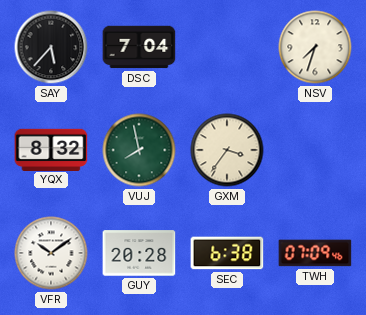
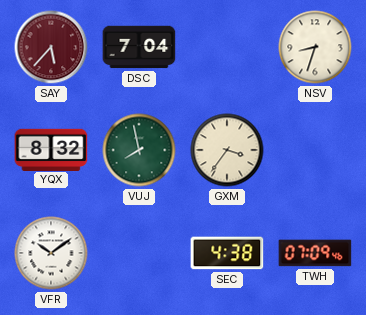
SAY dial: black -> burgundy (51, 47)
NSV: 7:33 -> 8:33 (315, 47)
GUY: 20:28 -> none (139, 253)
SEC: 6:38 -> 4:38 (227, 253)
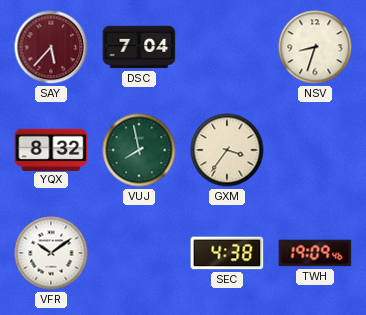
TWH: 07:09 -> 19:09 (315, 253)
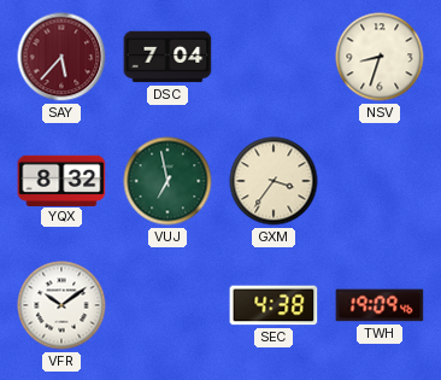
VUJ: 7:58 -> 6:58 (167, 181)
